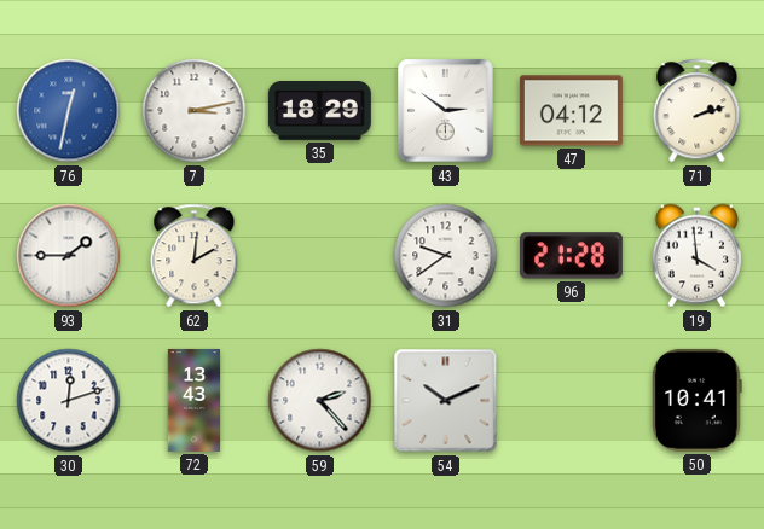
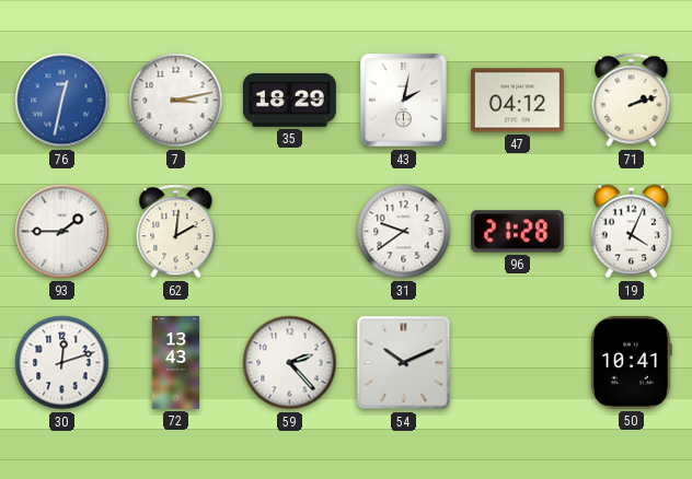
43: 2:51 -> 2:02 (404, 101)
19: 3:59 -> 4:04 (631, 232)
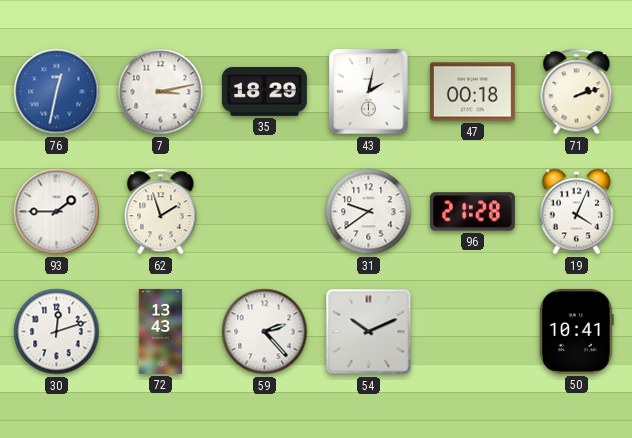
47: 04:12 -> 00:18 (472, 92)
62: 2:01 -> 1:57 (161, 212)
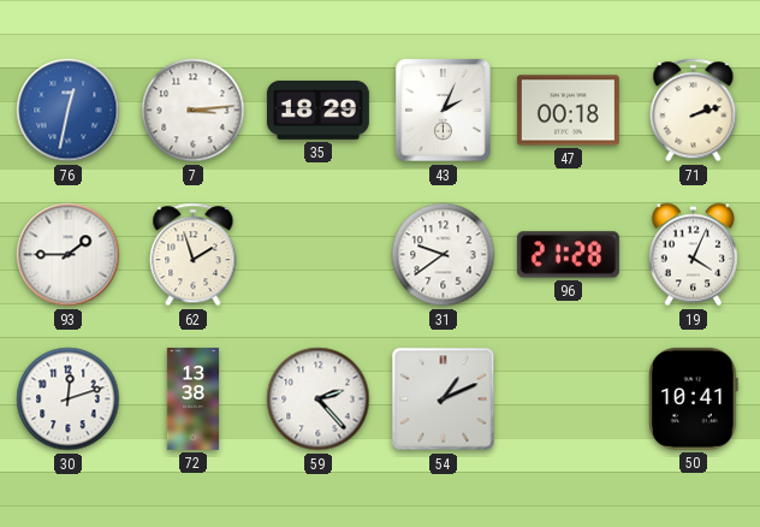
7: 3:13 -> 3:14 (194, 111)
43: 2:02 -> 2:04 (444, 111)
72: 13:43 -> 13:38 (194, 398)
54: 10:11 -> 1:11 (444, 399)
